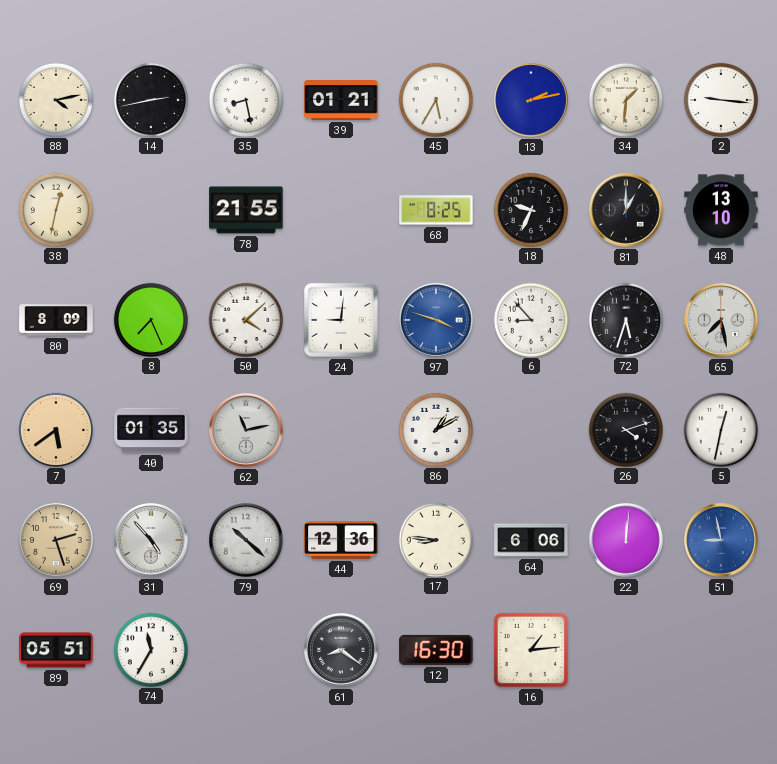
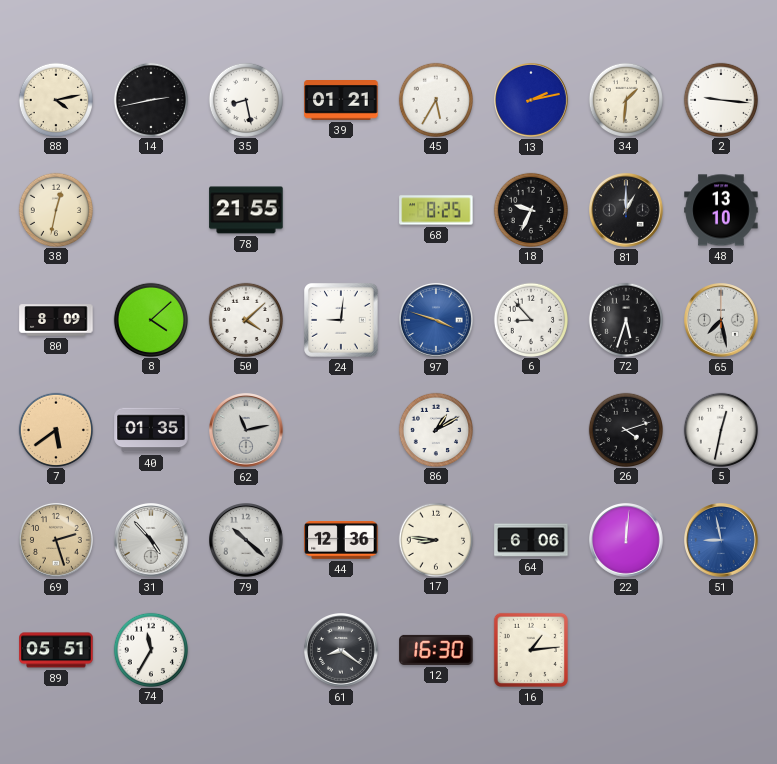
8: 7:26 -> 4:08 (150, 319)
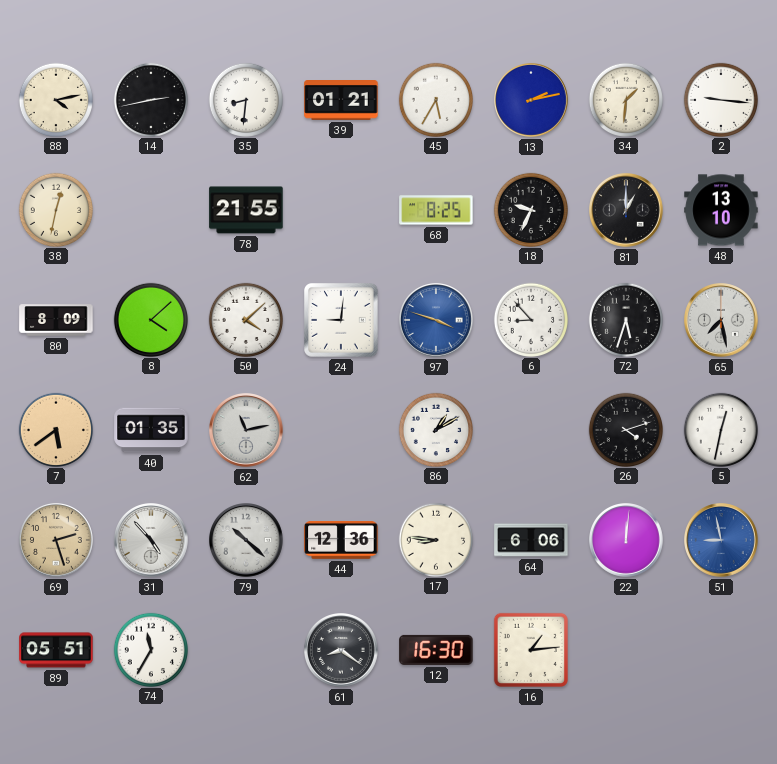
35: 8:28 -> 8:31 (245, 99)
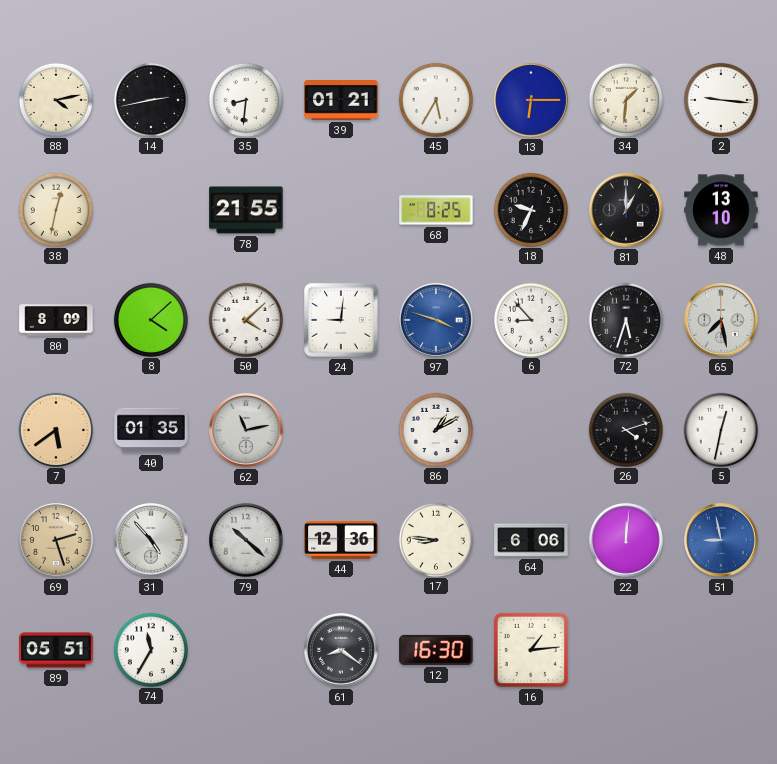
13: 2:13 -> 6:15 (532, 101)
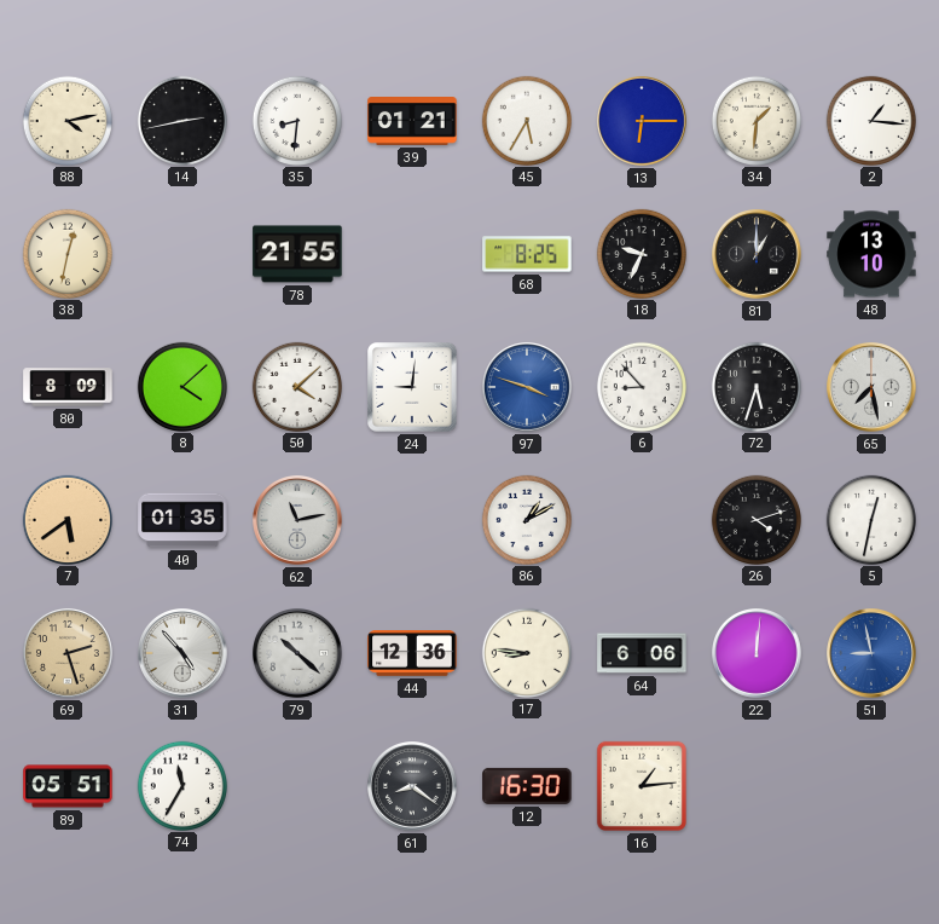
2: 9:16 -> 1:16 (870, 120)
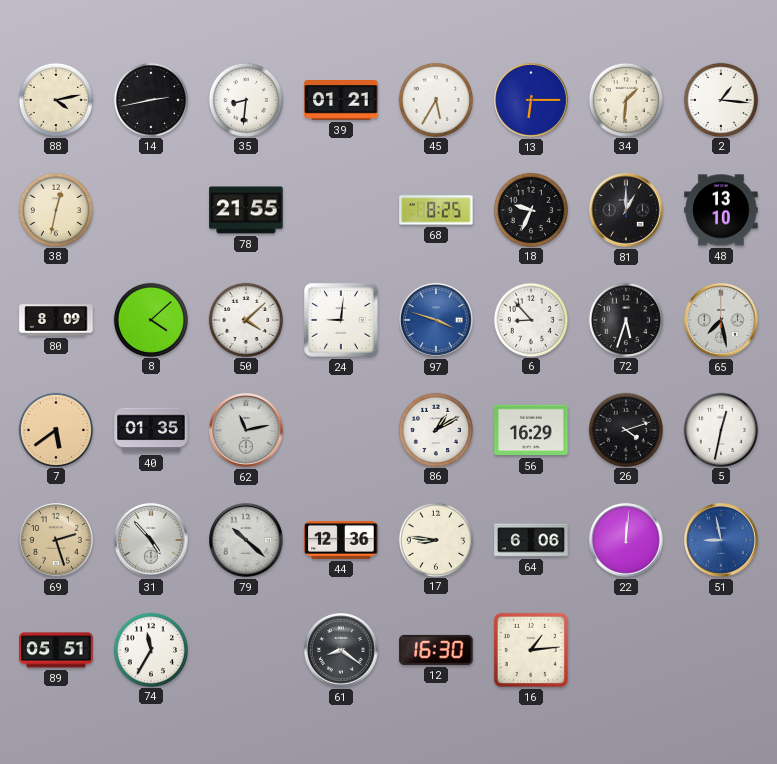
56: none -> 16:29 (531, 430)
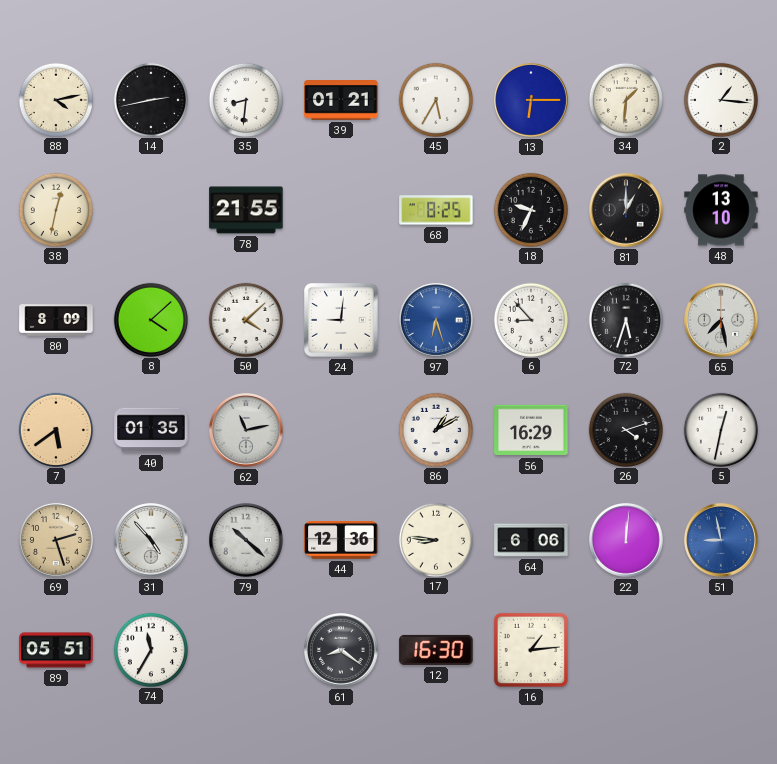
97: 3:48 -> 6:27 (437, 321)
